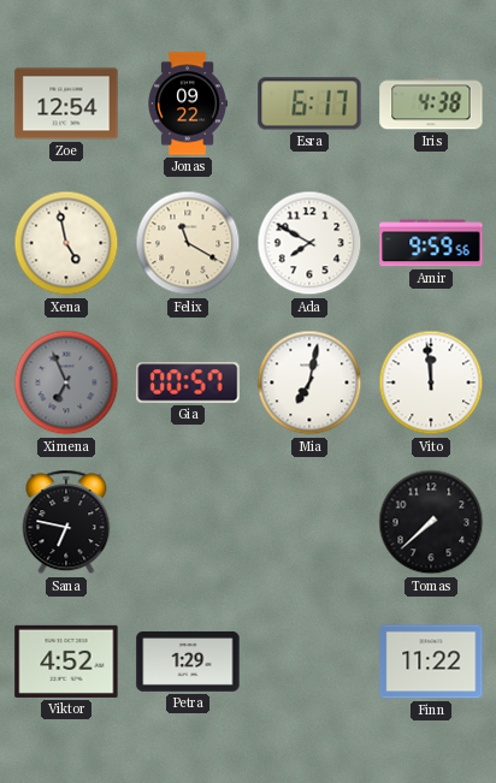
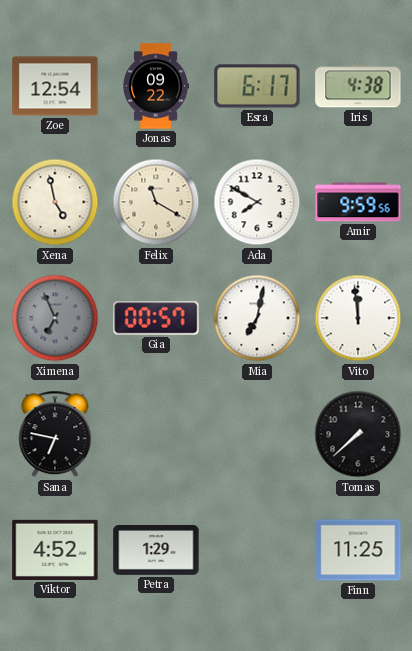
Finn: 11:22 -> 11:25 (358, 550)
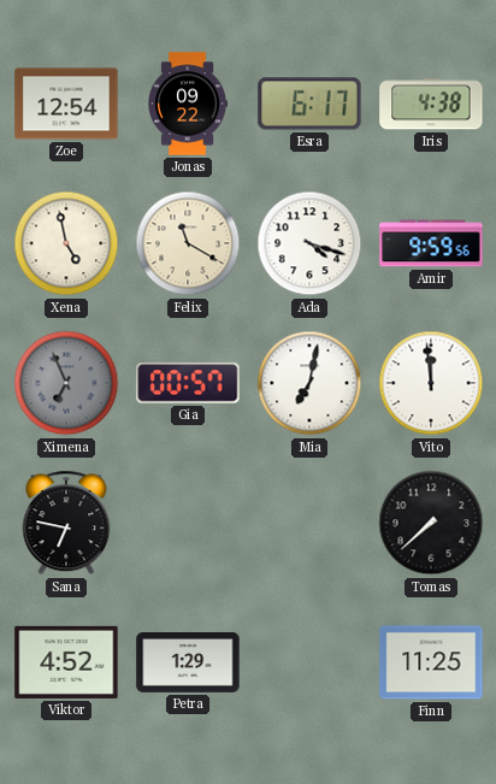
Ada: 7:50 -> 4:18 (309, 243)
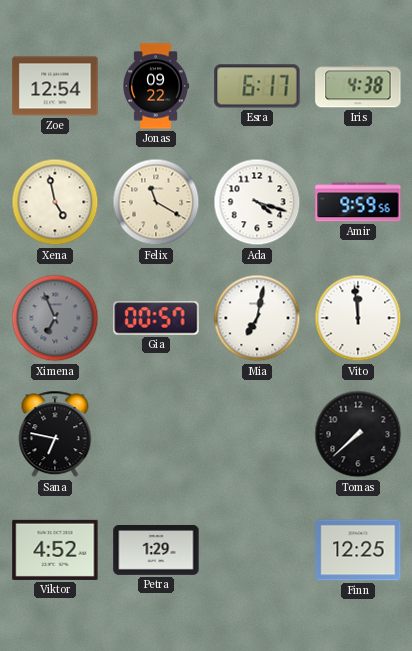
Finn: 11:25 -> 12:25 (358, 550)
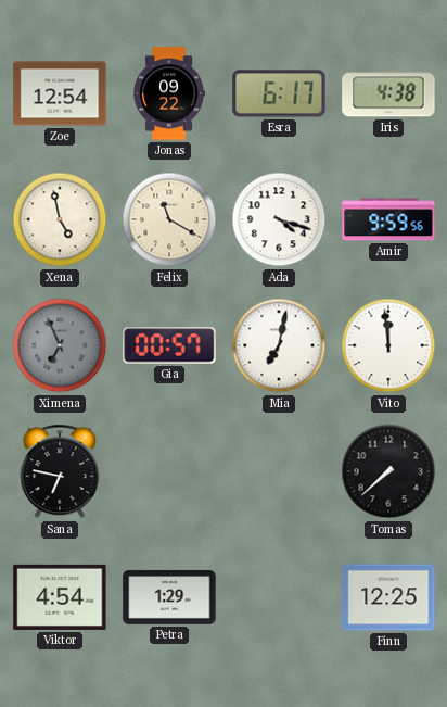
Viktor: 4:52 -> 4:54 (60, 597)
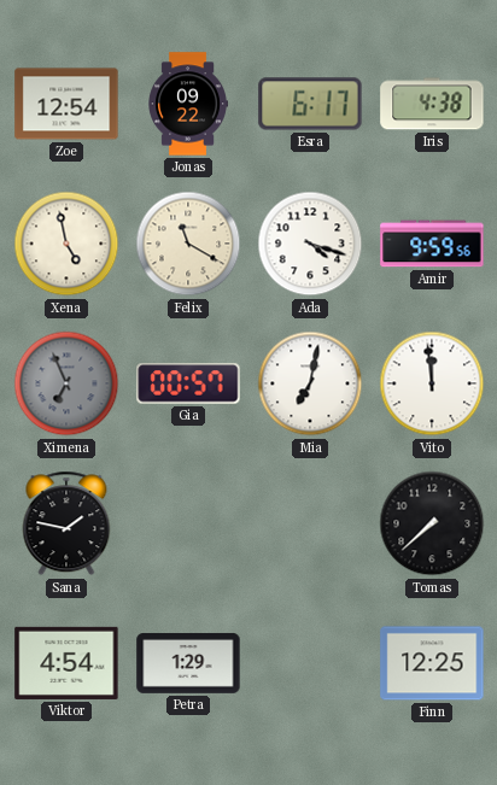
Sana: 6:47 -> 1:47 (66, 523)
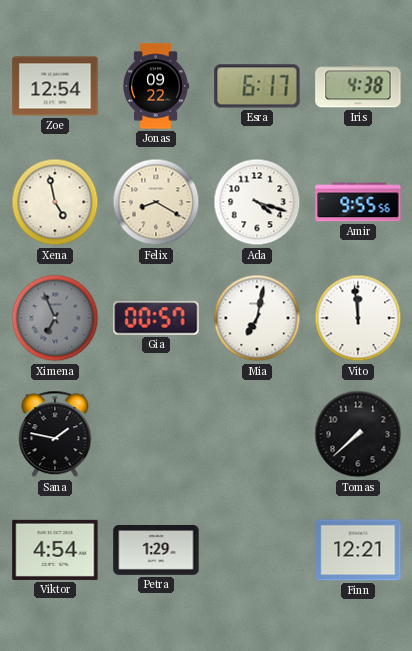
Felix: 11:20 -> 8:20 (156, 202)
Amir: 9:59 -> 9:55 (358, 202)
Finn: 12:25 -> 12:21 (358, 550)
